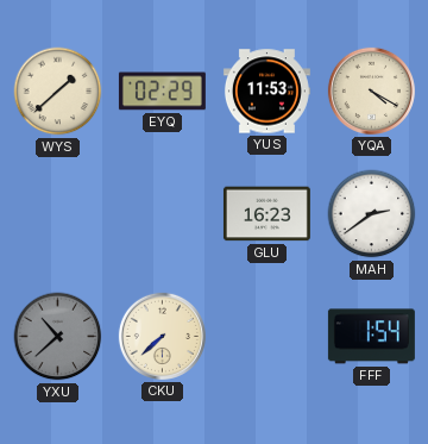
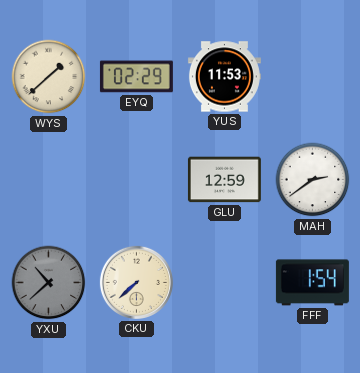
YQA: 4:20 -> none (371, 90)
GLU: 16:23 -> 12:59 (224, 180)
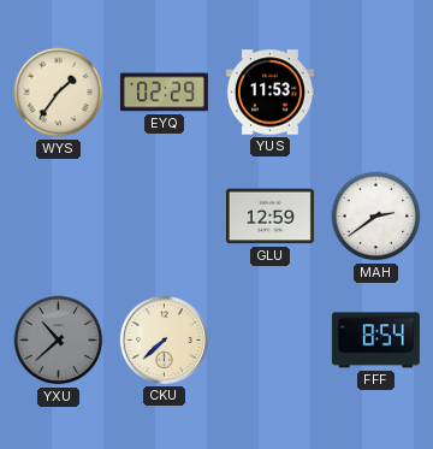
WYS: 1:38 -> 1:36 (59, 93)
FFF: 1:54 -> 8:54 (375, 341)
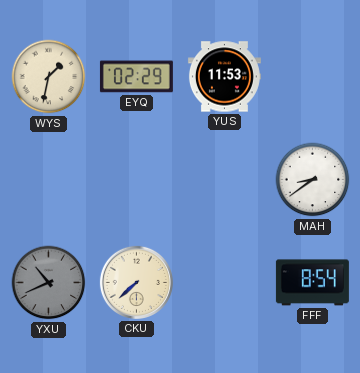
WYS: 1:36 -> 1:32 (49, 77)
GLU: 12:59 -> none (269, 217)
MAH: 2:39 -> 8:39 (313, 180)
YXU: 10:38 -> 10:41 (49, 283)
